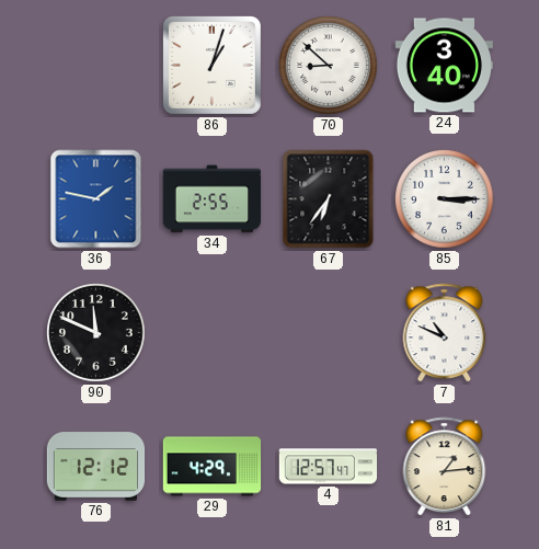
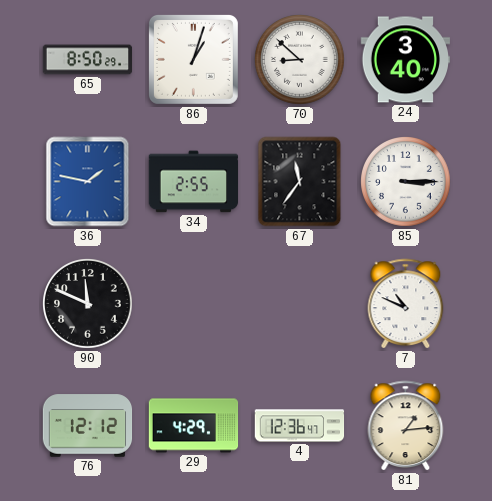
65: none -> 8:50 (88, 60)
67: 6:36 -> 11:36 (300, 182)
4: 12:57 -> 12:36 (300, 426)
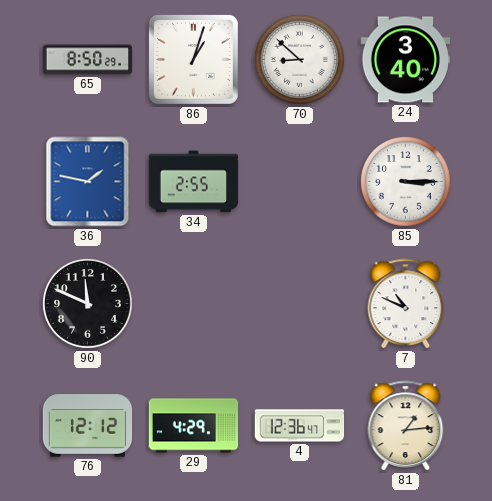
67: 11:36 -> none (300, 182)
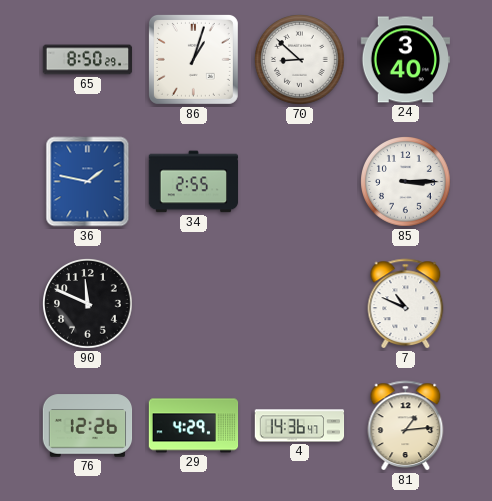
76: 12:12 -> 12:26 (88, 426)
4: 12:36 -> 14:36 (300, 426)
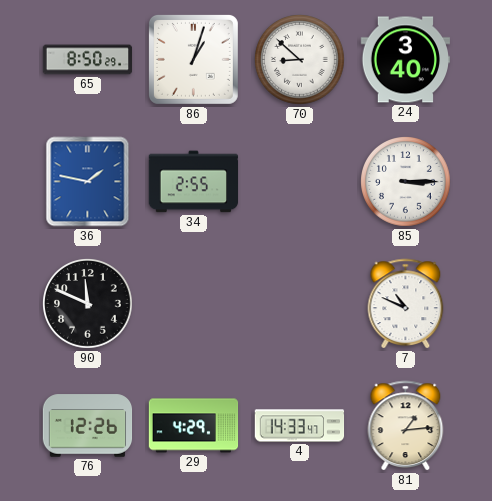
4: 14:36 -> 14:33 (300, 426)
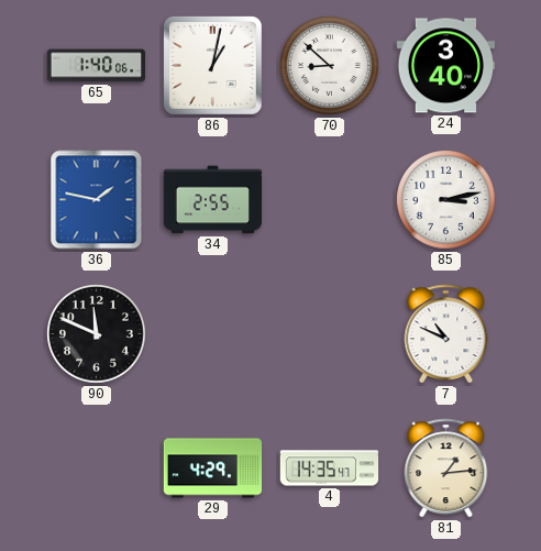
65: 8:50 -> 1:40 (97, 66)
86: 1:03 -> 1:02 (212, 65)
85: 3:15 -> 3:13 (446, 200)
76: 12:26 -> none (88, 426)
4: 14:33 -> 14:35 (330, 469)
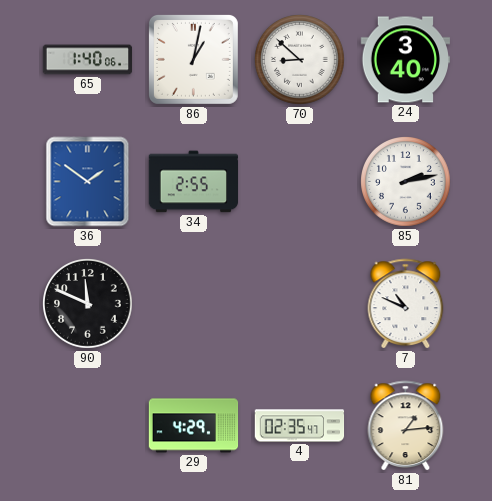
36: 1:47 -> 1:51 (88, 182)
85: 3:13 -> 2:13 (406, 182)
4: 14:35 -> 02:35 (300, 426)
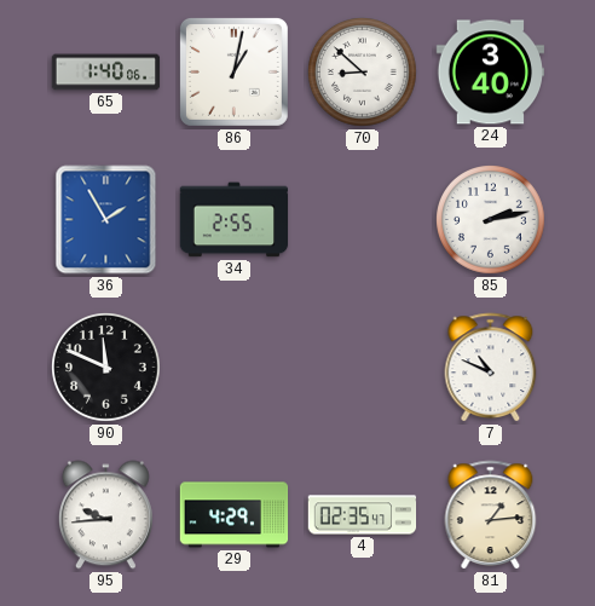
36: 1:51 -> 1:55 (106, 220)
95: none -> 9:44 (105, 515)
